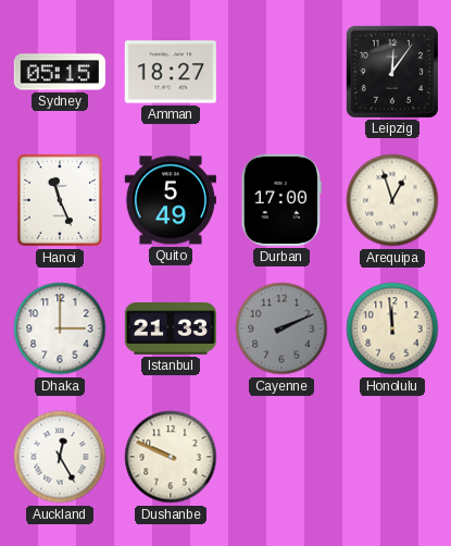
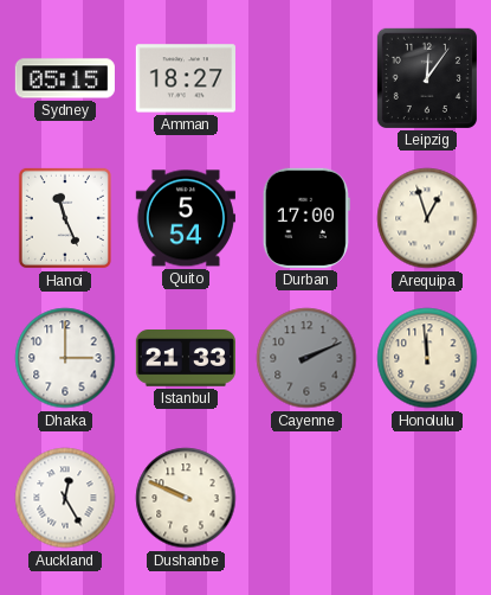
Quito: 5:49 -> 5:54 (186, 218)
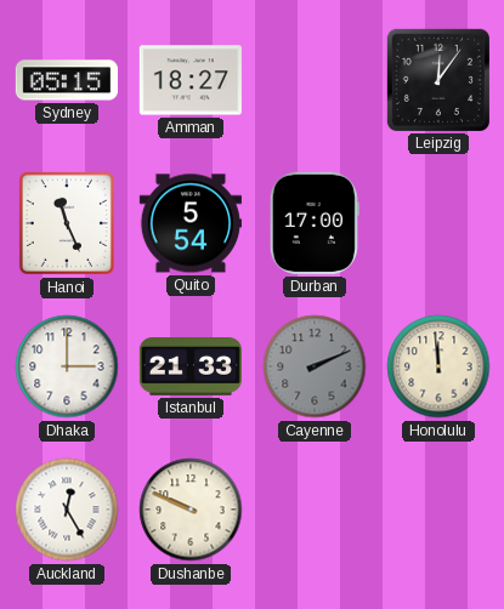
Arequipa: 12:57 -> none (427, 218)
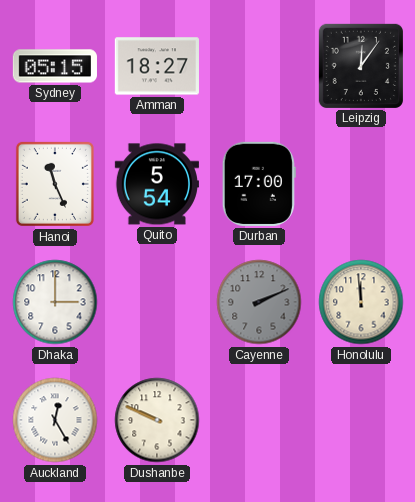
Istanbul: 21:33 -> none (189, 368)
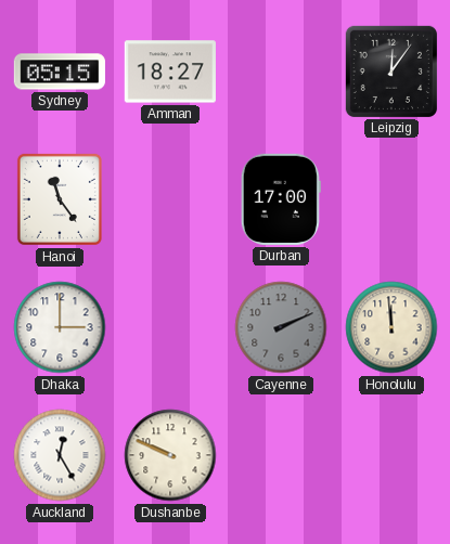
Hanoi: 11:26 -> 11:24 (60, 199)
Quito: 5:54 -> none (157, 184)
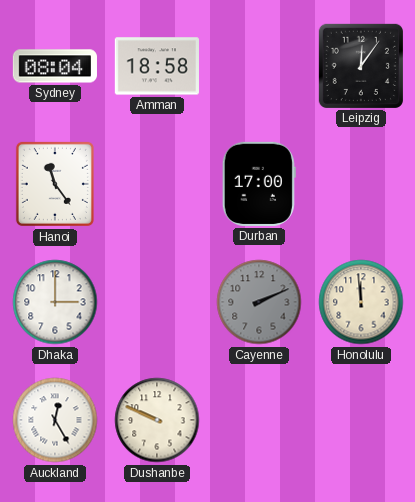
Sydney: 05:15 -> 08:04 (55, 66)
Amman: 18:27 -> 18:58 (157, 66)
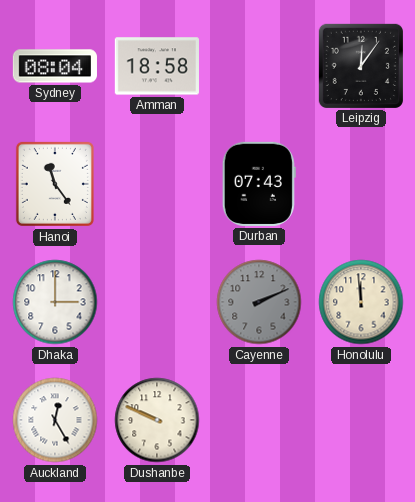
Durban: 17:00 -> 07:43 (259, 184)
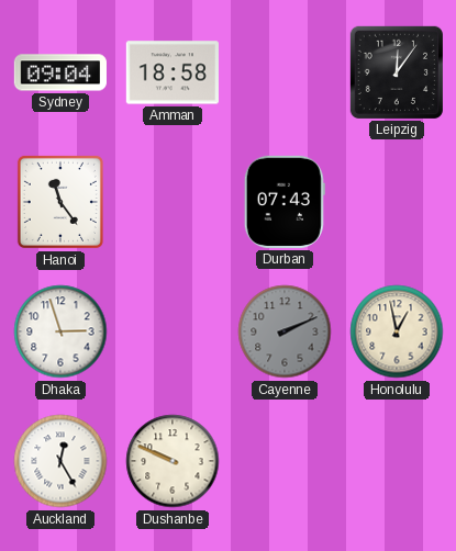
Sydney: 08:04 -> 09:04 (60, 72)
Dhaka: 3:00 -> 2:57 (60, 331)
Honolulu: 11:59 -> 12:58 (397, 331)
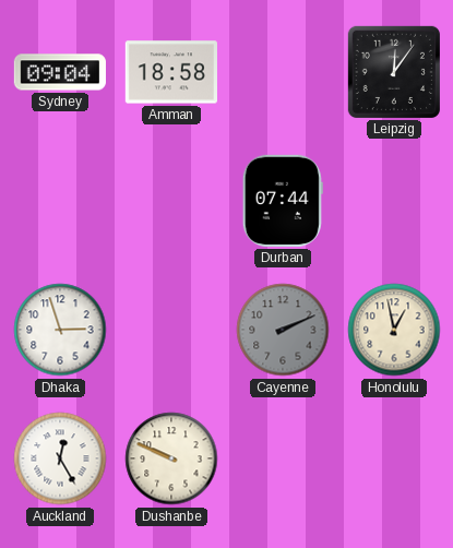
Hanoi: 11:24 -> none (60, 202)
Durban: 07:43 -> 07:44 (283, 201)
